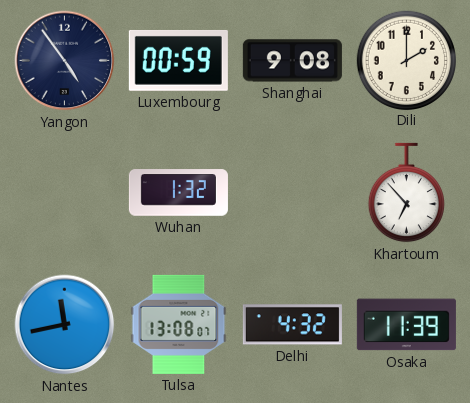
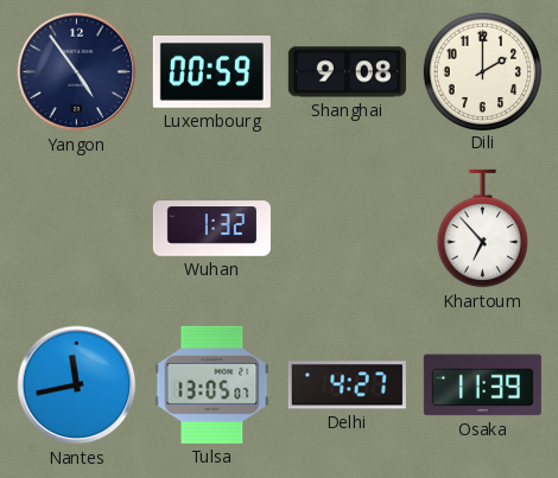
Tulsa: 13:08 -> 13:05 (213, 384)
Delhi: 4:32 -> 4:27 (347, 385)
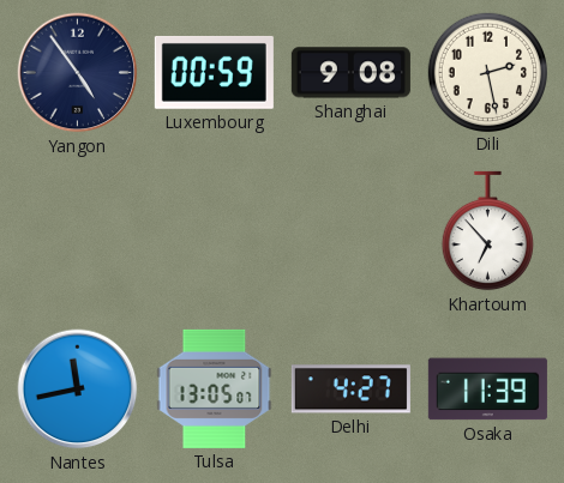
Dili: 2:00 -> 2:28 (487, 72)
Wuhan: 1:32 -> none (211, 229)
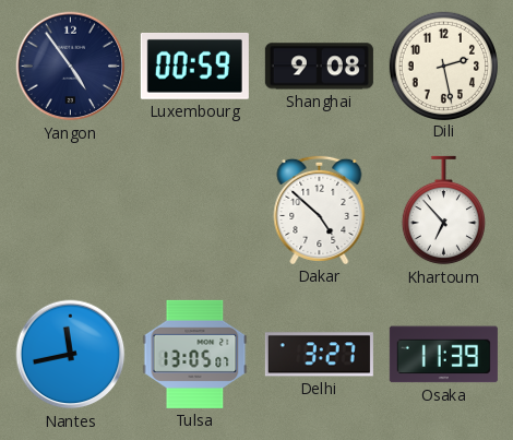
Dakar: none -> 4:52 (320, 210)
Delhi: 4:27 -> 3:27 (319, 355)
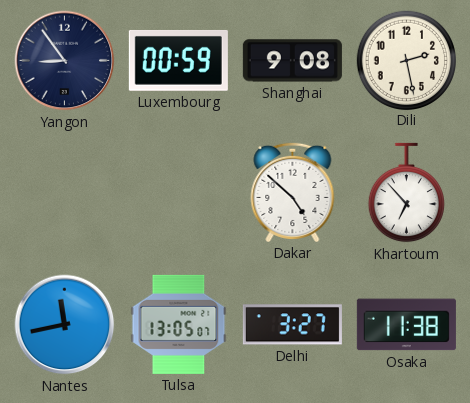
Yangon: 4:54 -> 8:54 (65, 61)
Osaka: 11:39 -> 11:38 (406, 325)
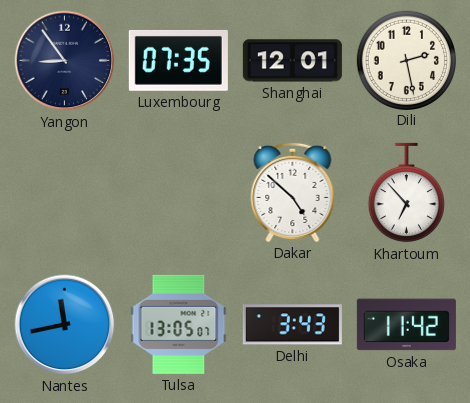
Luxembourg: 00:59 -> 07:35 (178, 60)
Shanghai: 9:08 -> 12:01 (292, 61)
Delhi: 3:27 -> 3:43 (292, 325)
Osaka: 11:38 -> 11:42 (406, 325)
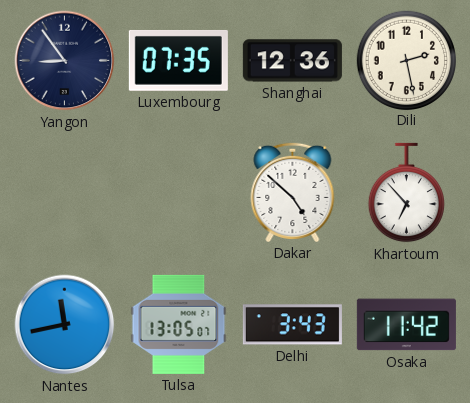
Shanghai: 12:01 -> 12:36 (292, 61)
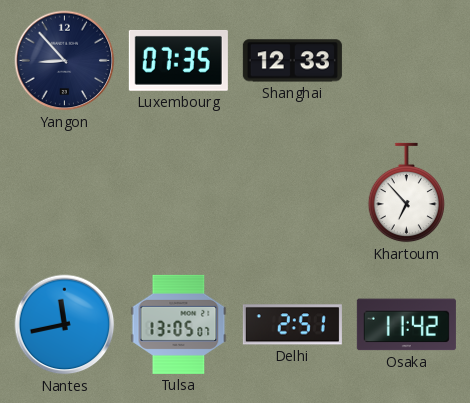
Yangon: 8:54 -> 8:53 (65, 61)
Shanghai: 12:36 -> 12:33 (292, 61)
Dili: 2:28 -> none (406, 60)
Dakar: 4:52 -> none (293, 192)
Delhi: 3:43 -> 2:51 (292, 325)
